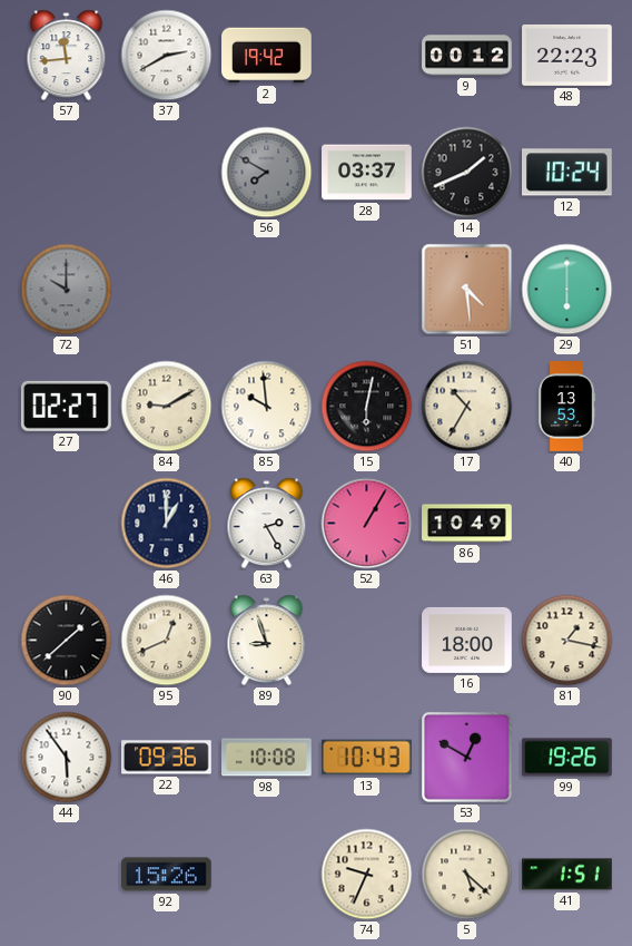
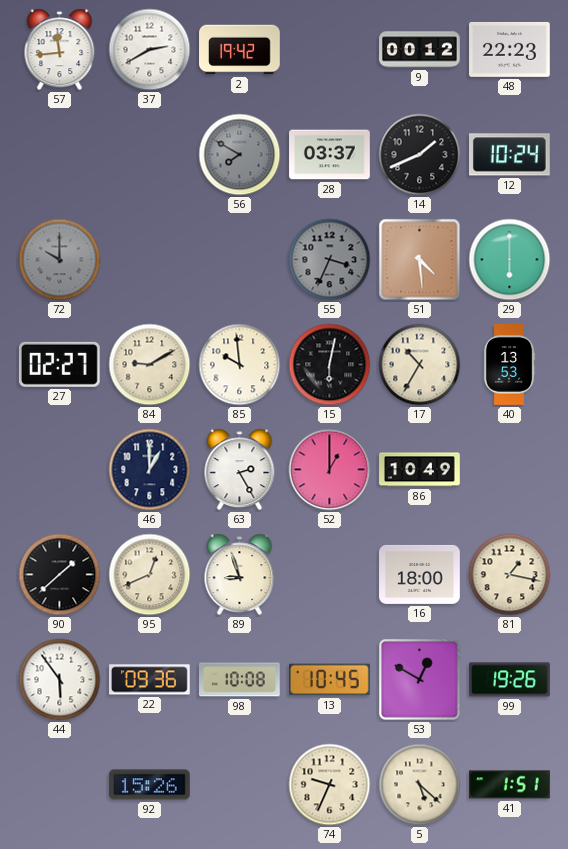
55: none -> 3:34 (330, 260)
52: 1:05 -> 1:00 (330, 470)
13: 10:43 -> 10:45 (330, 680)
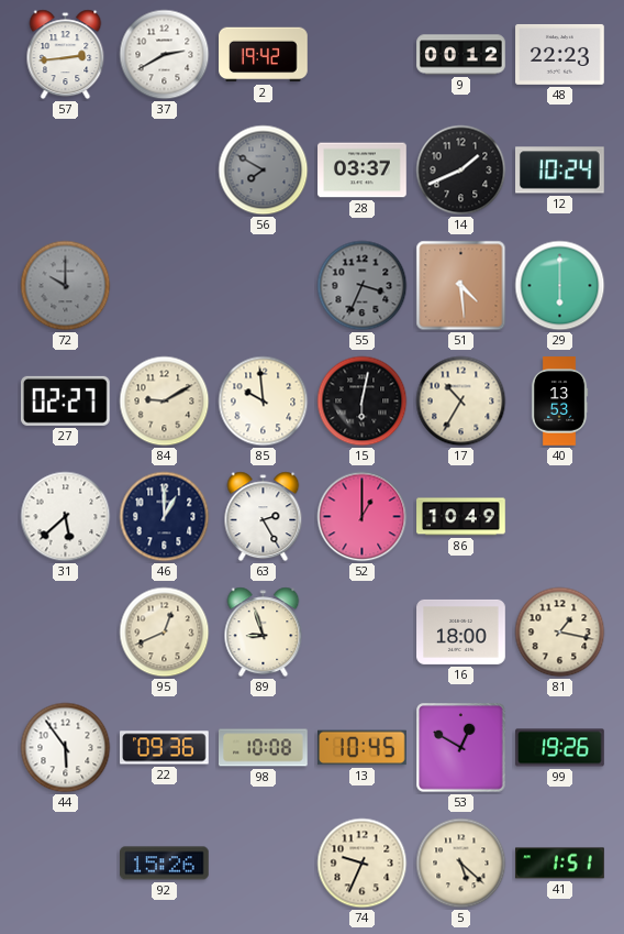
57: 11:44 -> 2:44 (66, 55)
31: none -> 5:38 (66, 517)
90: 1:38 -> none (60, 575)
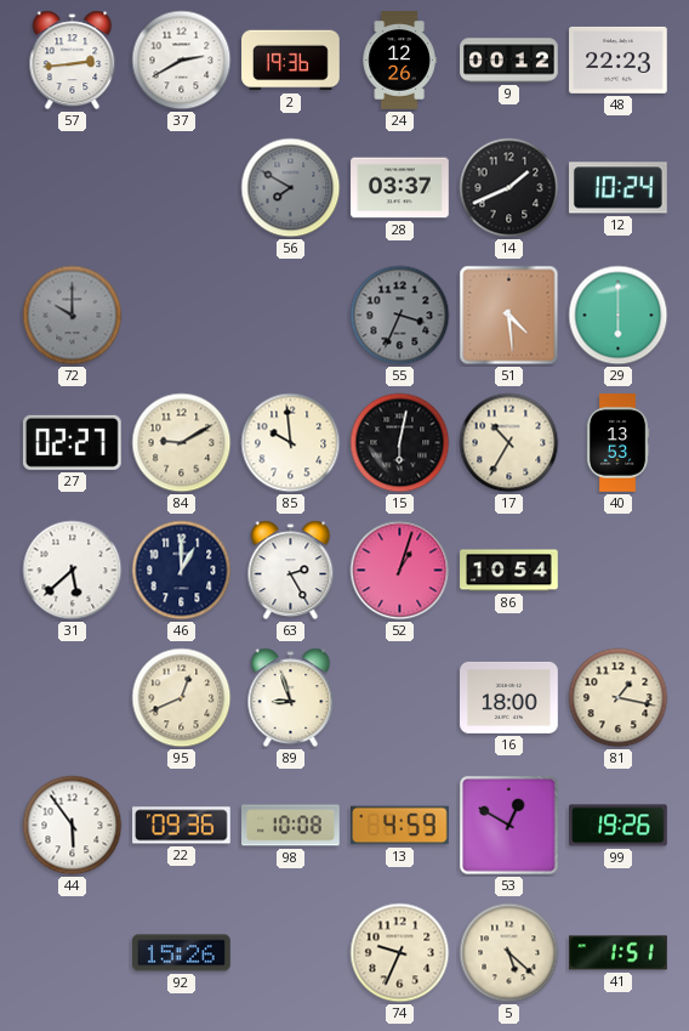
2: 19:42 -> 19:36 (291, 61)
24: none -> 12:26 (399, 61)
52: 1:00 -> 1:03 (400, 571)
86: 10:49 -> 10:54 (509, 571)
13: 10:45 -> 4:59 (400, 826)
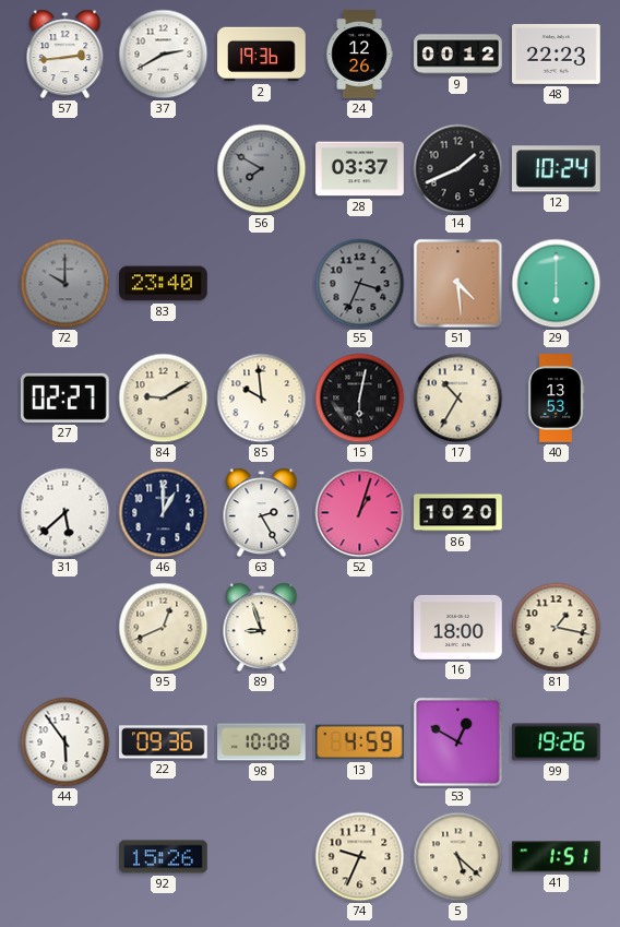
83: none -> 23:40 (164, 284)
86: 10:54 -> 10:20 (458, 513)
